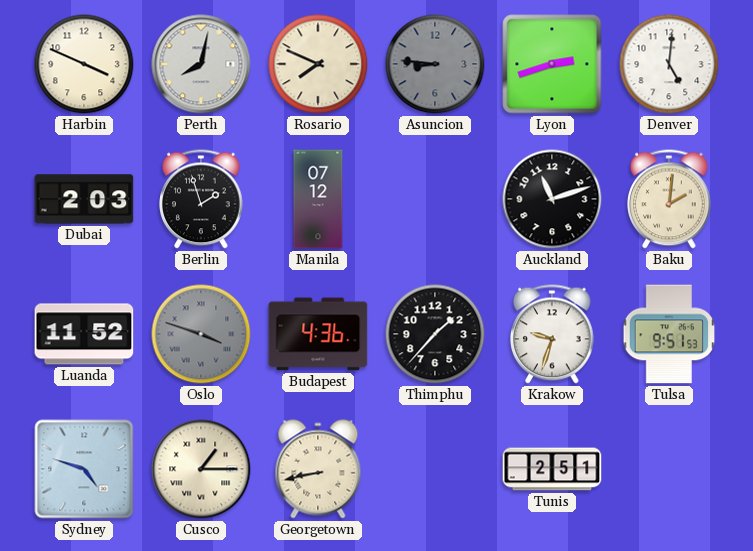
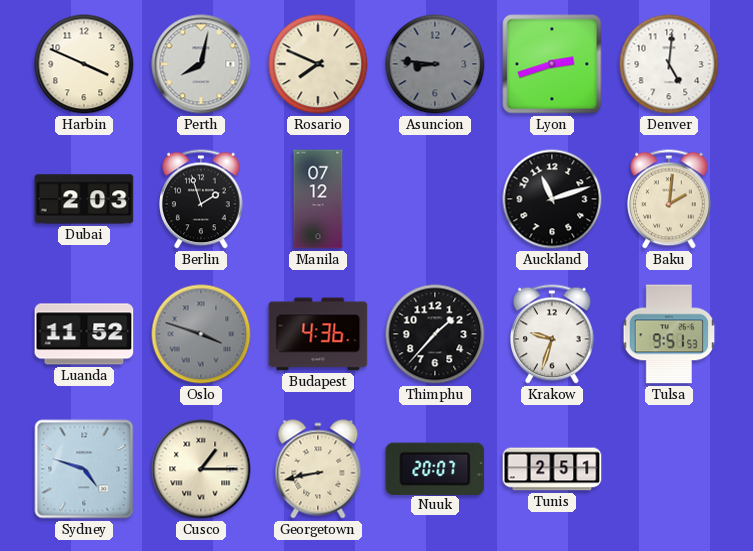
Nuuk: none -> 20:07 (435, 468)
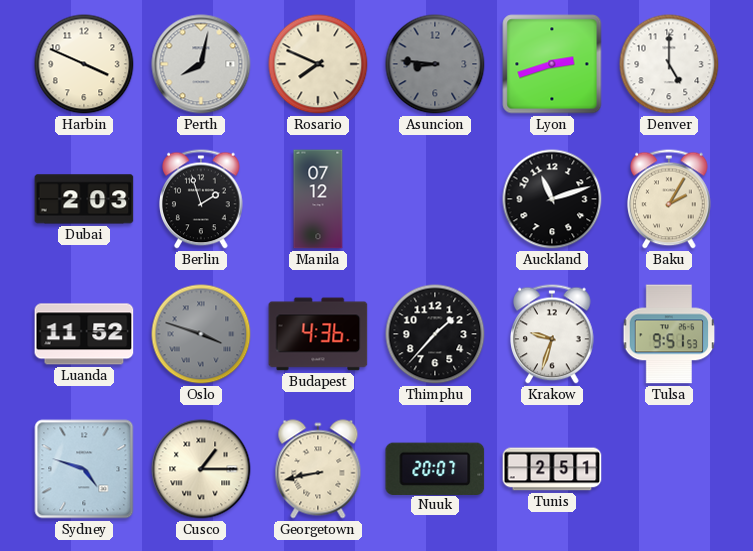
Denver: 5:01 -> 5:00 (669, 64)
Baku: 2:01 -> 2:05 (669, 199)
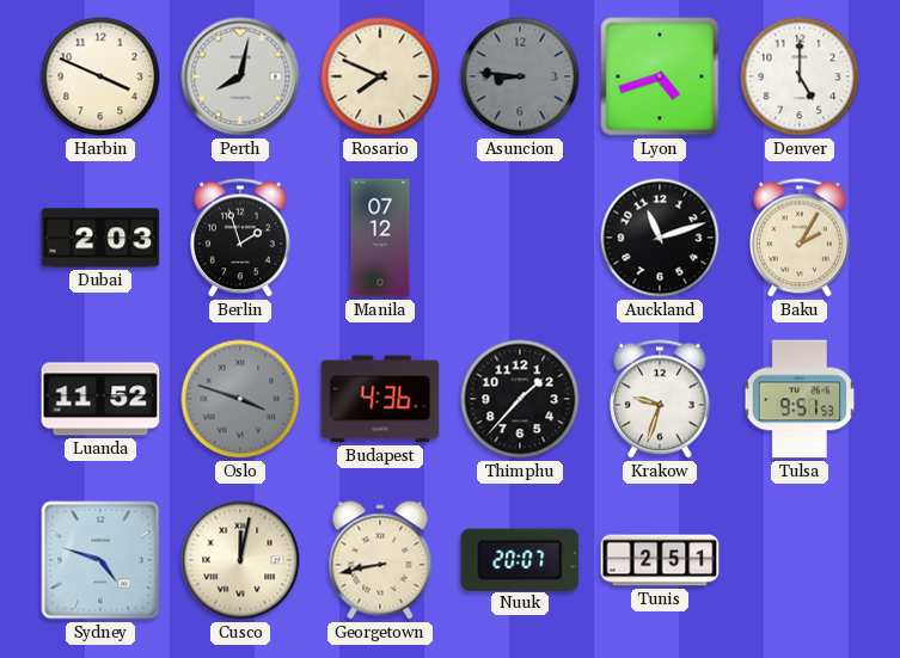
Lyon: 2:42 -> 4:42 (660, 76)
Cusco: 1:15 -> 12:02 (240, 560)
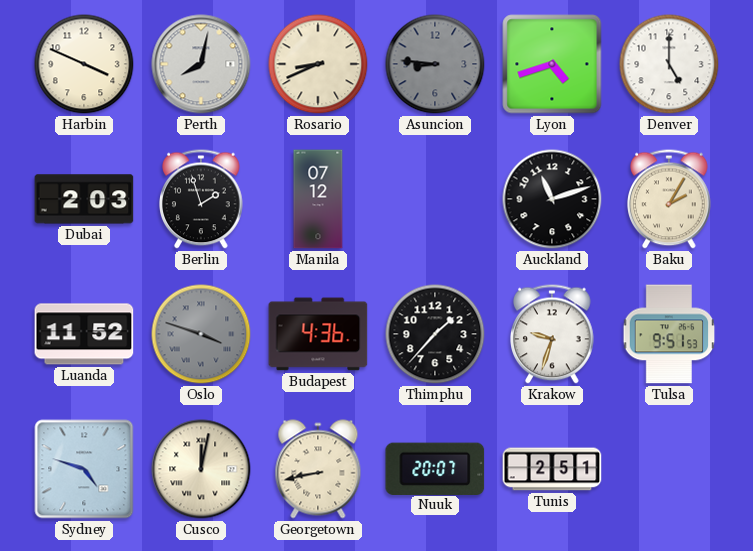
Rosario: 7:49 -> 8:41 (318, 64)
